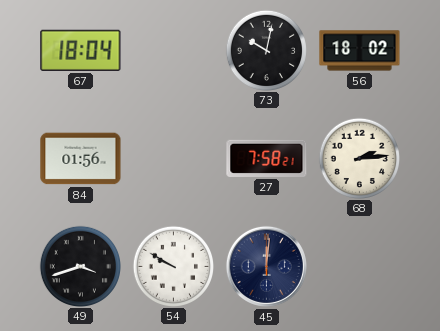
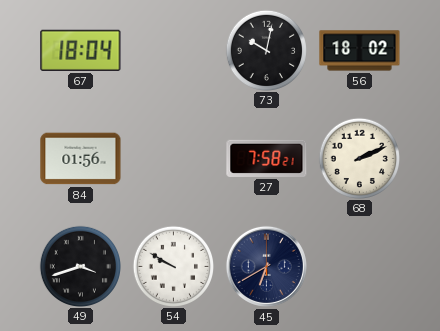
68: 2:14 -> 2:11 (359, 158)
45: 12:01 -> 6:40 (266, 266)
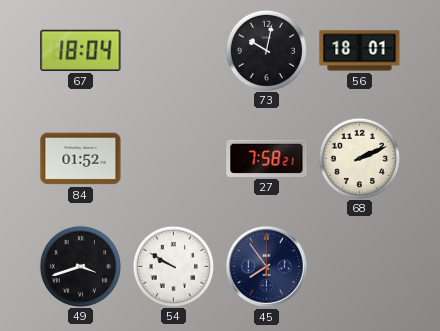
56: 18:02 -> 18:01 (360, 51)
84: 01:56 -> 01:52 (81, 159)
45: 6:40 -> 7:54 (266, 266)
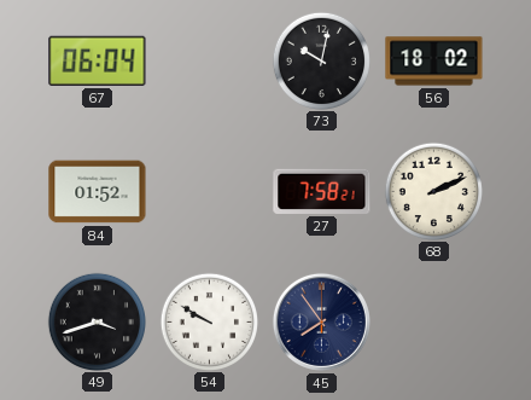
67: 18:04 -> 06:04 (98, 60)
56: 18:01 -> 18:02 (434, 62)
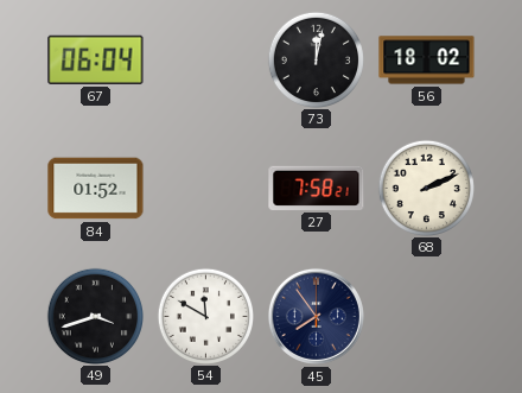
73: 10:02 -> 12:02 (316, 59)
54: 9:50 -> 11:50 (205, 316)
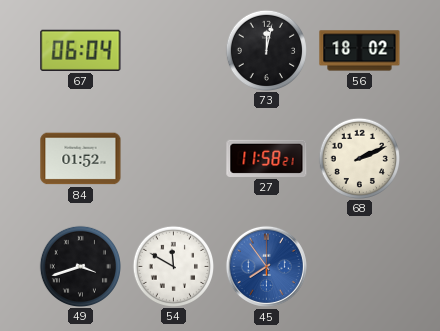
27: 7:58 -> 11:58 (267, 158)
45 dial: navy -> blue (266, 266)
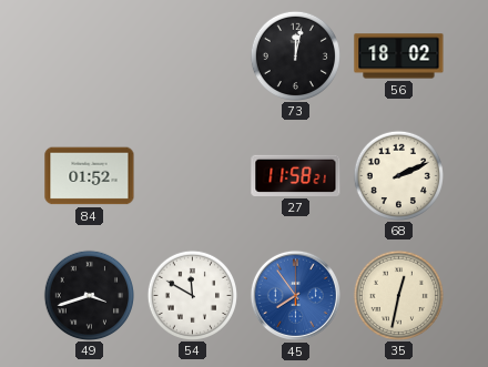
67: 06:04 -> none (81, 50)
35: none -> 12:32 (398, 295)
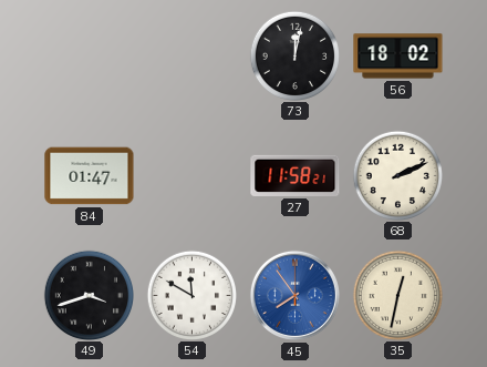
84: 01:52 -> 01:47 (90, 176)
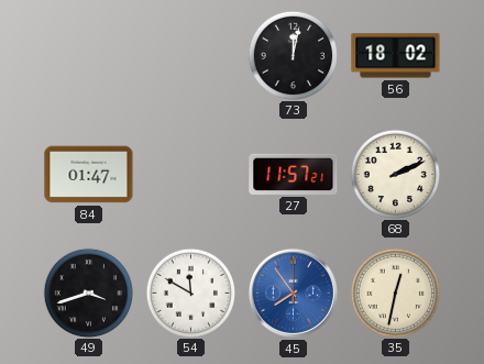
27: 11:58 -> 11:57 (294, 174)
